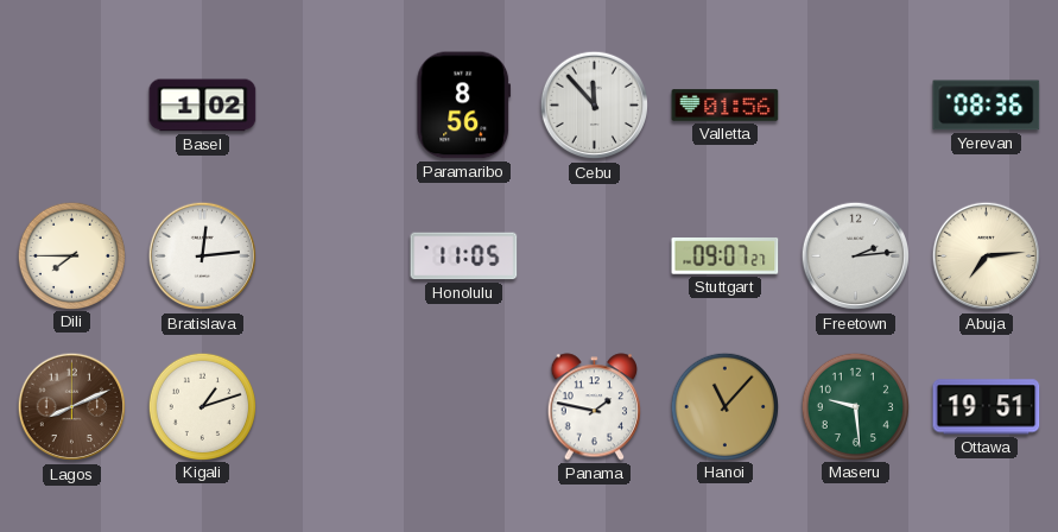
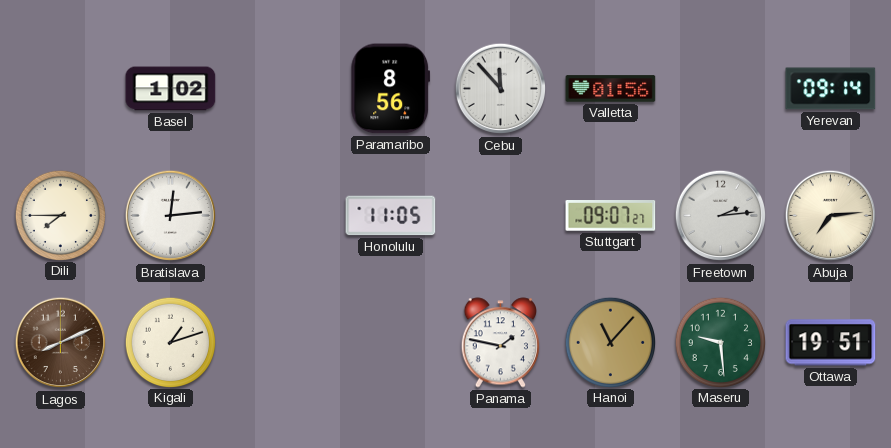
Yerevan: 08:36 -> 09:14 (831, 89)
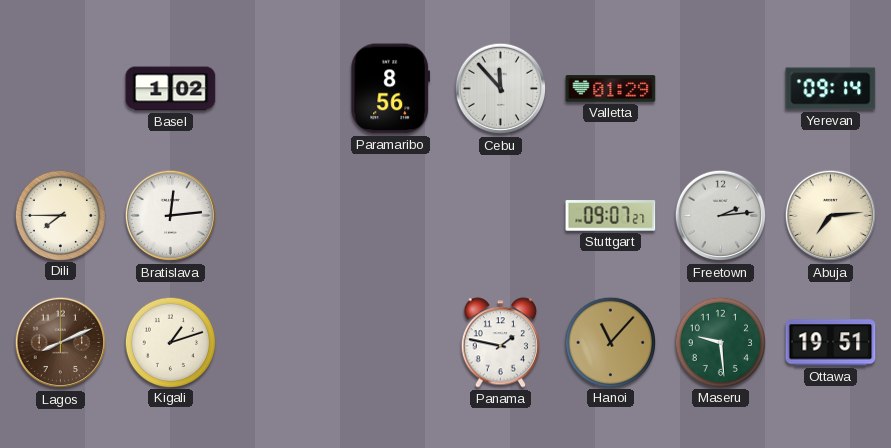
Valletta: 01:56 -> 01:29 (611, 89)
Honolulu: 11:05 -> none (391, 216)
